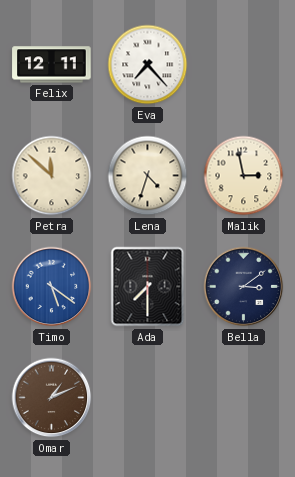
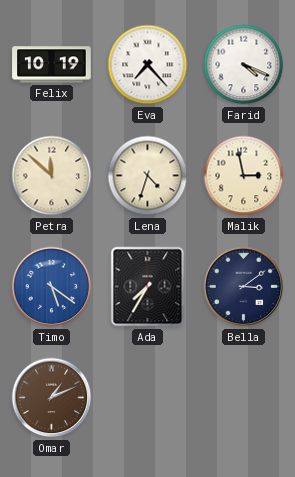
Felix: 12:11 -> 10:19 (52, 65)
Farid: none -> 4:19 (244, 65)
Ada: 7:30 -> 7:35 (148, 287)
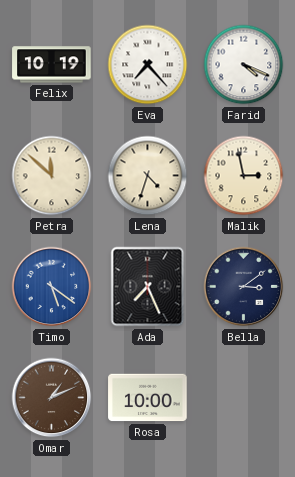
Ada: 7:35 -> 7:26 (148, 287)
Rosa: none -> 10:00 (148, 398)
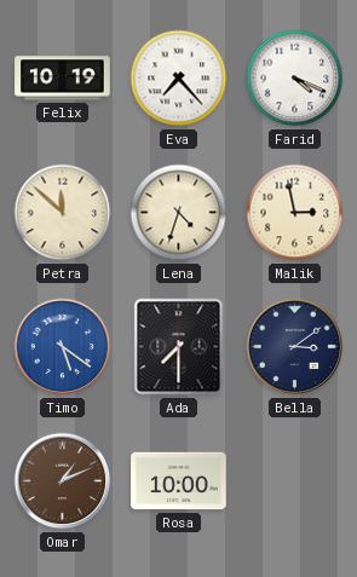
Ada: 7:26 -> 7:30 (179, 347)
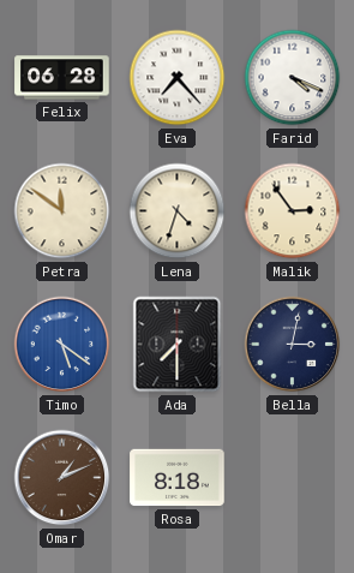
Felix: 10:19 -> 06:28 (62, 78)
Petra: 11:52 -> 11:51 (62, 211)
Malik: 2:58 -> 2:54 (293, 211)
Bella: 3:09 -> 3:02 (293, 345)
Rosa: 10:00 -> 8:18 (178, 478)
